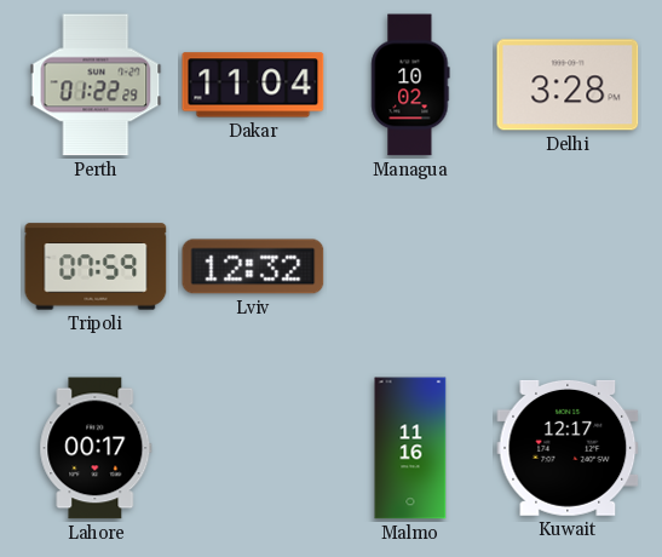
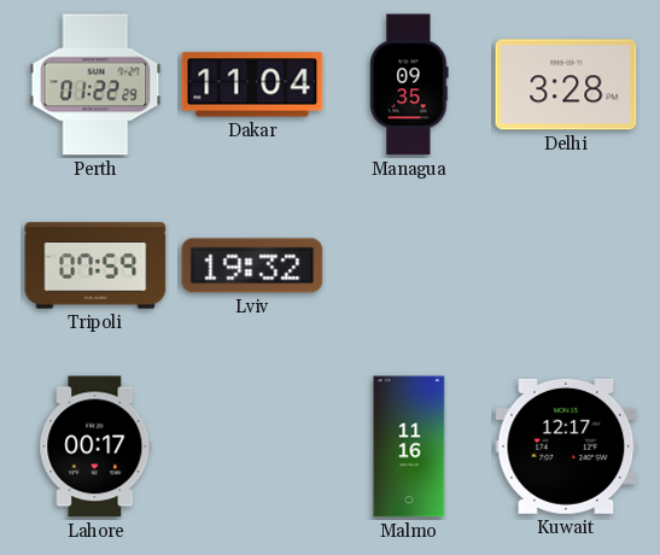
Managua: 10:02 -> 09:35 (409, 84)
Lviv: 12:32 -> 19:32 (252, 265)
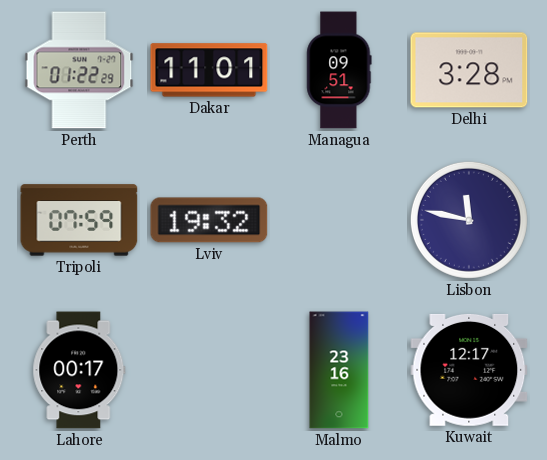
Dakar: 11:04 -> 11:01 (209, 70)
Managua: 09:35 -> 09:51 (339, 70)
Lisbon: none -> 11:47 (469, 220)
Malmo: 11:16 -> 23:16 (339, 370)
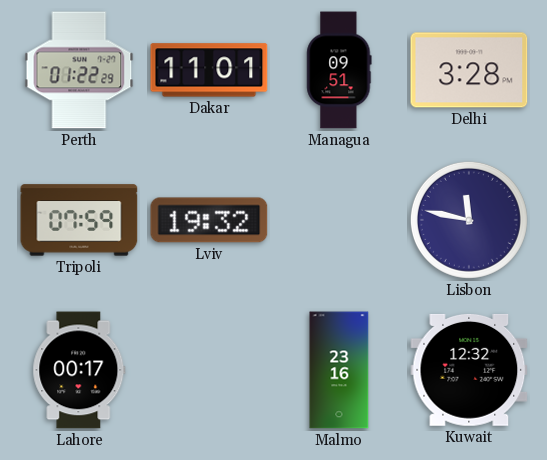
Kuwait: 12:17 -> 12:32 (469, 370)
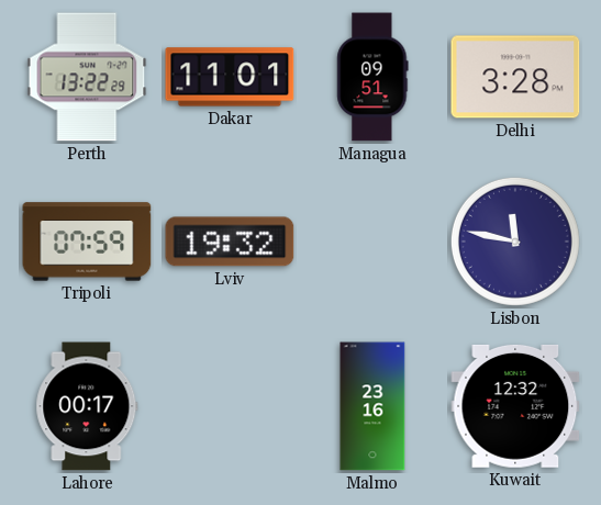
Perth: 01:22 -> 13:22 (87, 77)
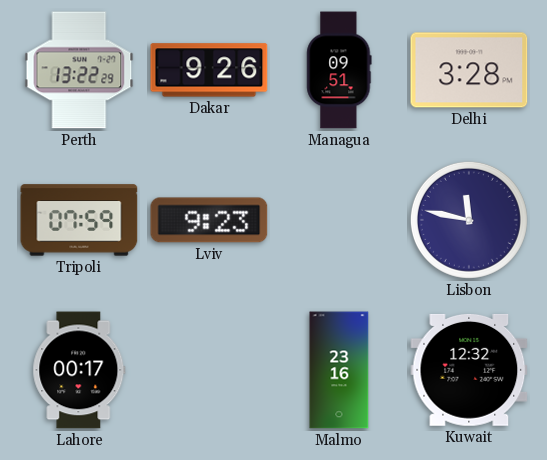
Dakar: 11:01 -> 9:26 (209, 70)
Lviv: 19:32 -> 9:23 (209, 220)
